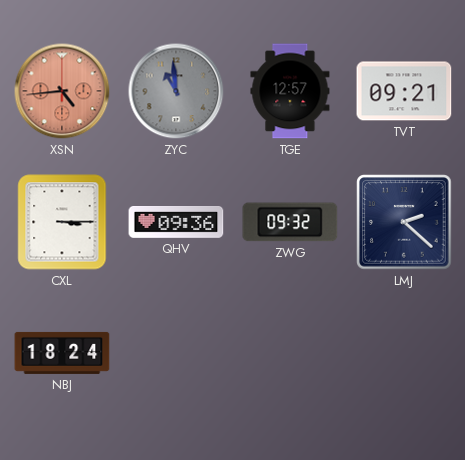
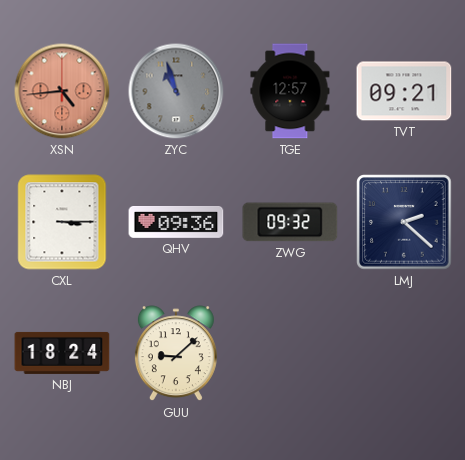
ZYC: 10:59 -> 10:57 (176, 91)
GUU: none -> 9:08 (176, 354)
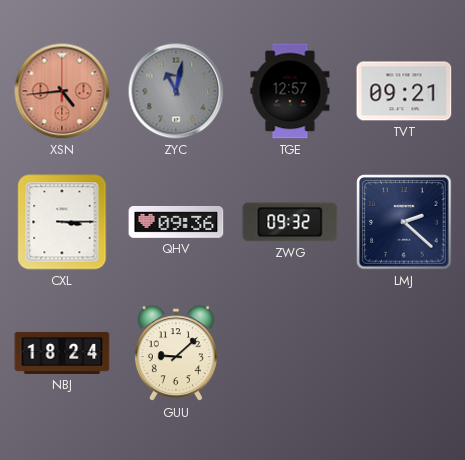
ZYC: 10:57 -> 11:02 (176, 91)
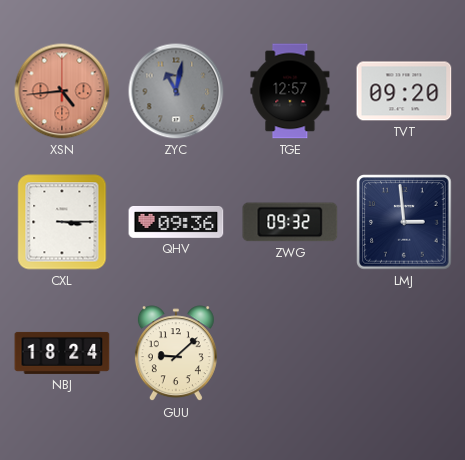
TVT: 09:21 -> 09:20 (404, 91)
LMJ: 2:22 -> 2:59 (404, 222)
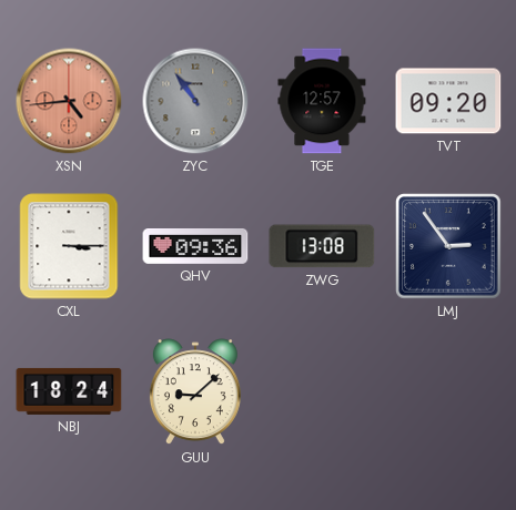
ZYC: 11:02 -> 10:54 (195, 101)
ZWG: 09:32 -> 13:08 (322, 246)
LMJ: 2:59 -> 2:54 (448, 246)
